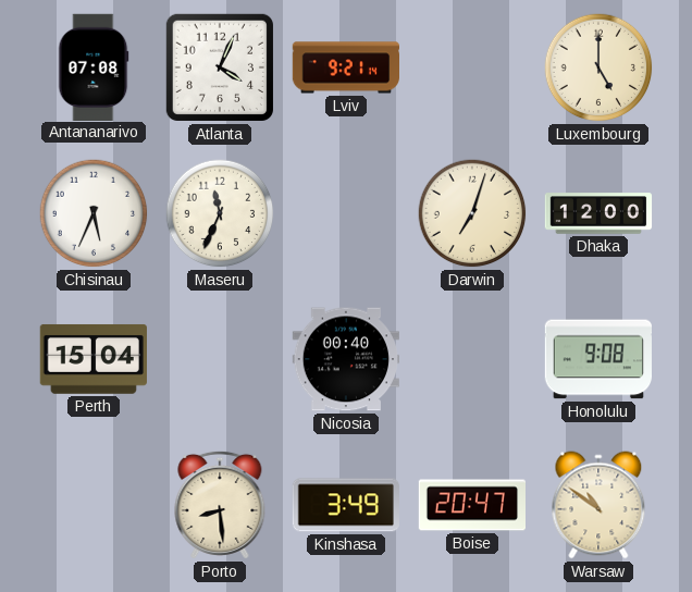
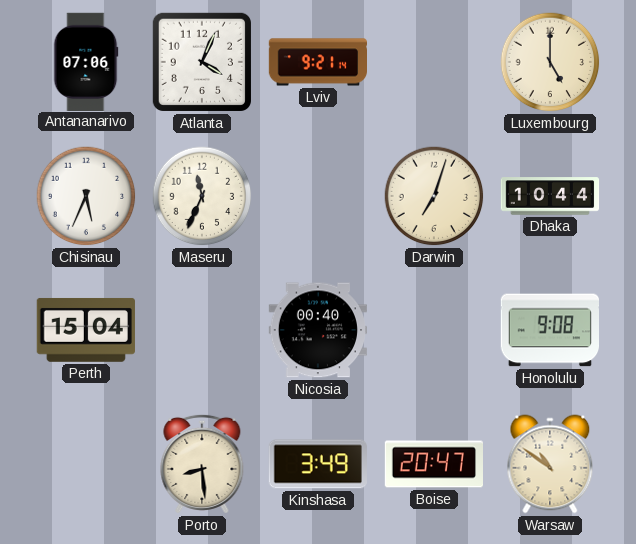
Antananarivo: 07:08 -> 07:06 (86, 61)
Dhaka: 12:00 -> 10:44 (550, 196)
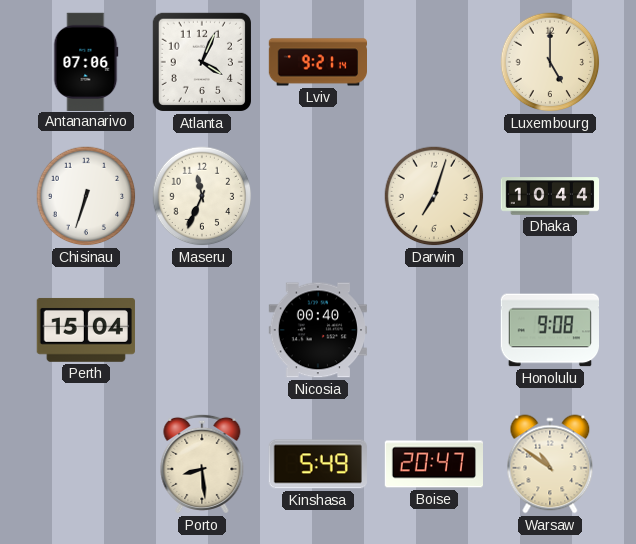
Chisinau: 5:34 -> 6:33 (86, 196)
Kinshasa: 3:49 -> 5:49 (318, 464)
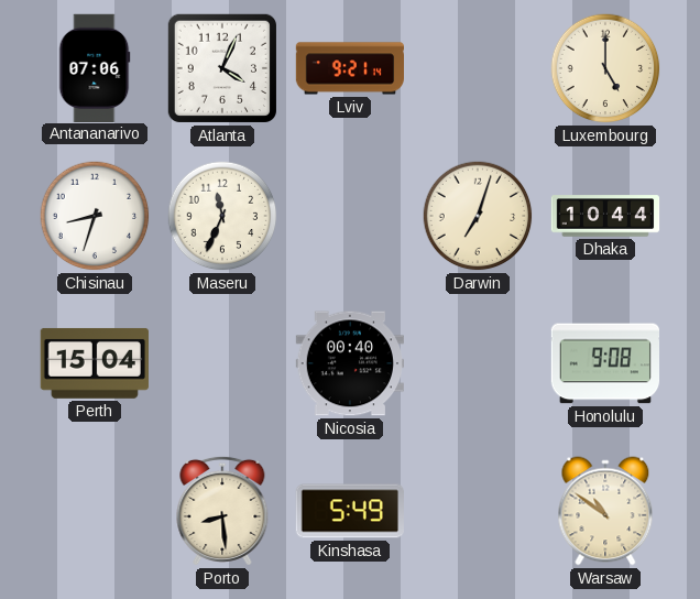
Chisinau: 6:33 -> 8:33 (95, 216)
Boise: 20:47 -> none (434, 464)
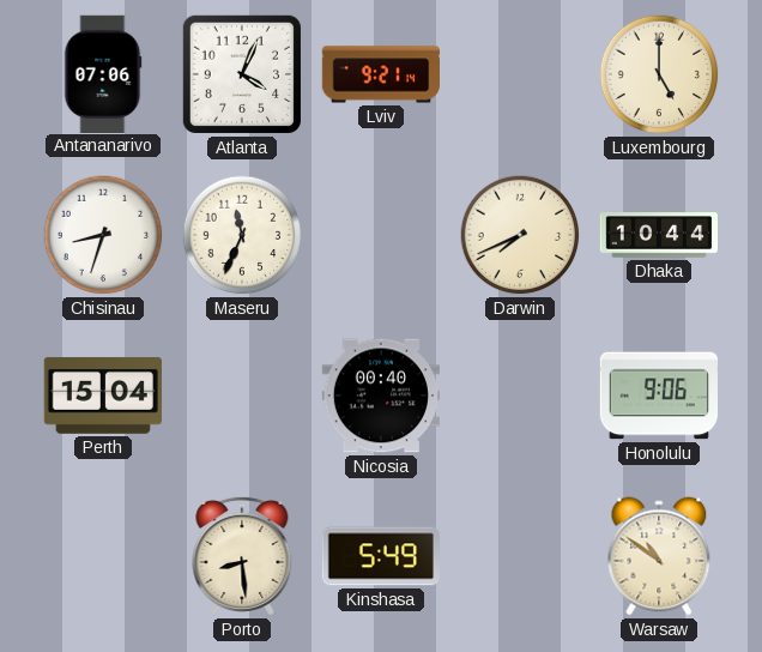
Darwin: 7:03 -> 7:41 (520, 235)
Honolulu: 9:08 -> 9:06 (658, 396)
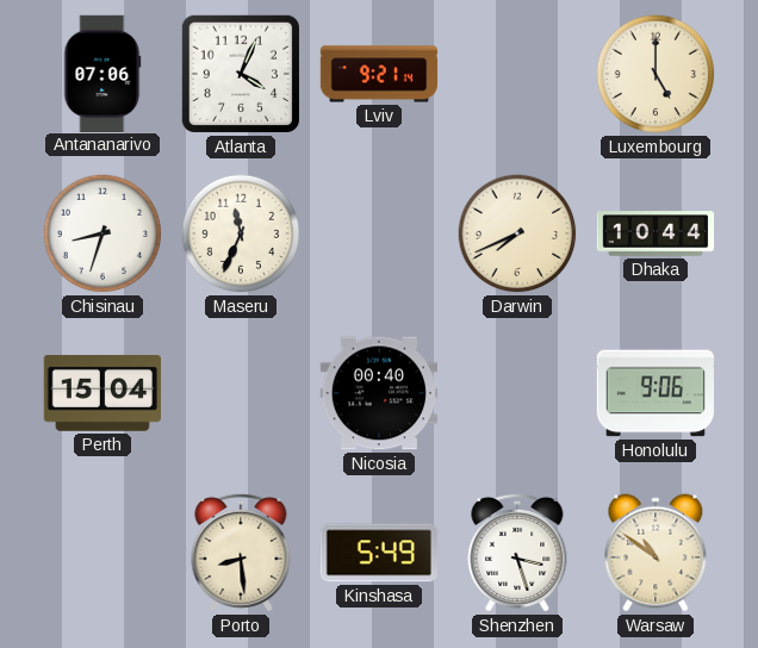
Shenzhen: none -> 3:27 (517, 553)
